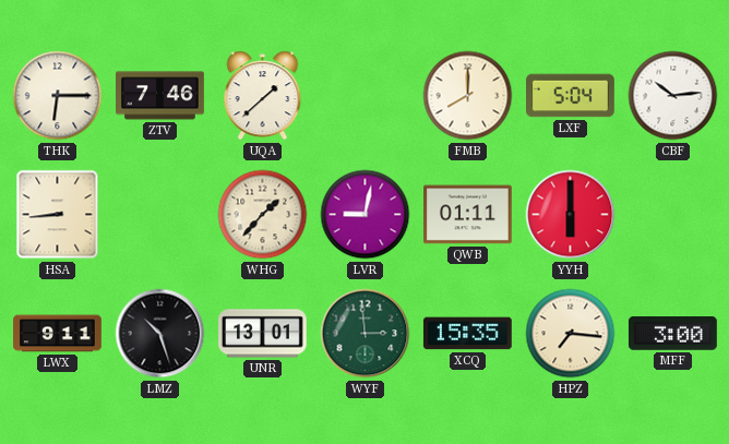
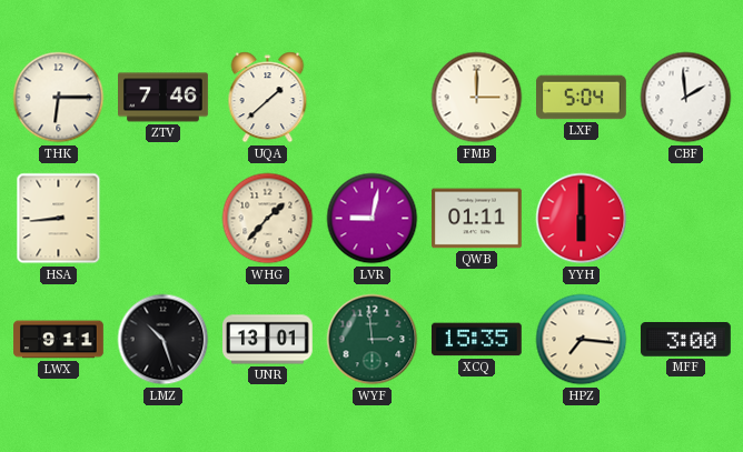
FMB: 8:00 -> 3:00 (477, 98)
CBF: 10:14 -> 1:59 (686, 98)
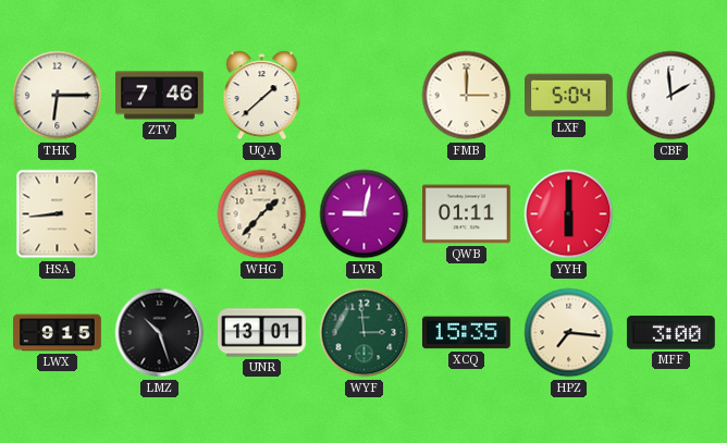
LWX: 9:11 -> 9:15 (58, 333)
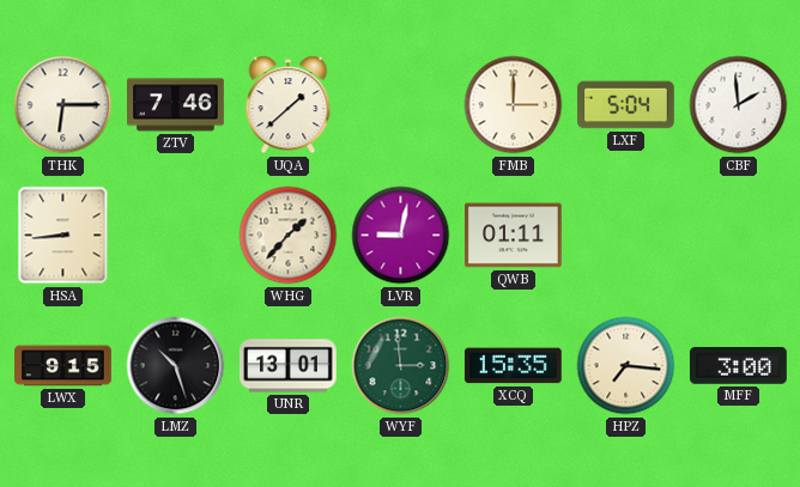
YYH: 6:00 -> none (569, 214)
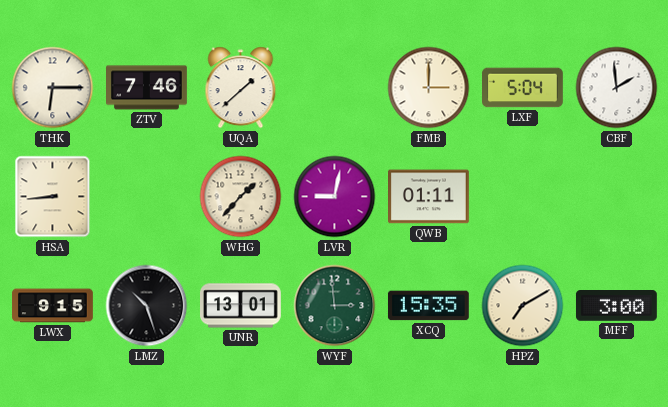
HPZ: 7:16 -> 7:10 (523, 306)
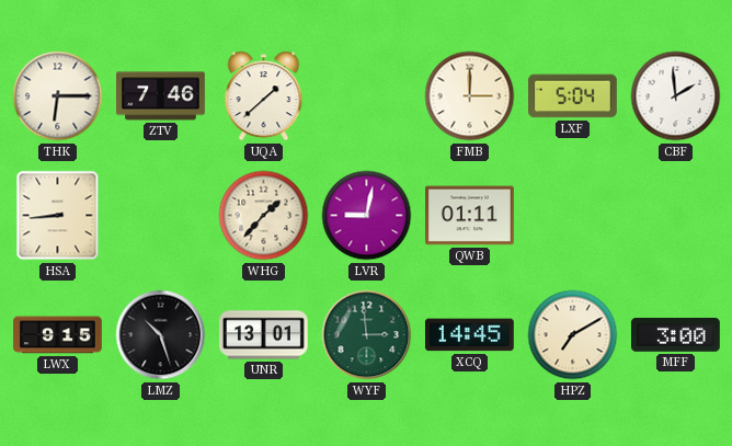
XCQ: 15:35 -> 14:45 (469, 335)
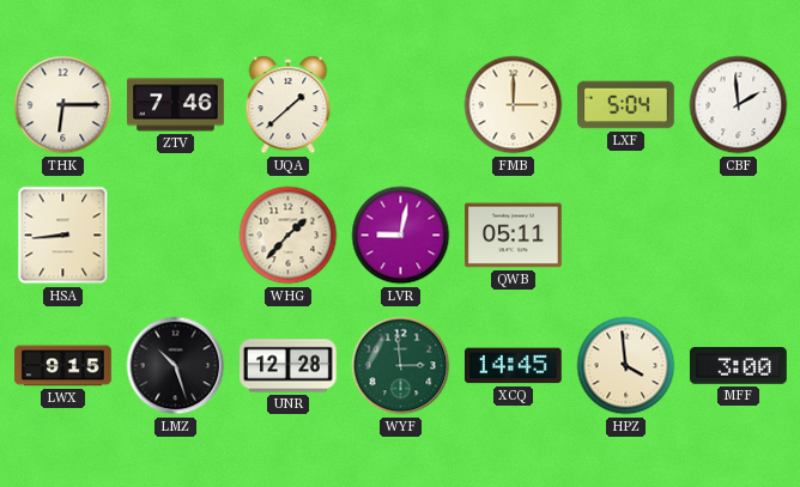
QWB: 01:11 -> 05:11 (514, 236)
UNR: 13:01 -> 12:28 (289, 366)
HPZ: 7:10 -> 3:59 (626, 366)
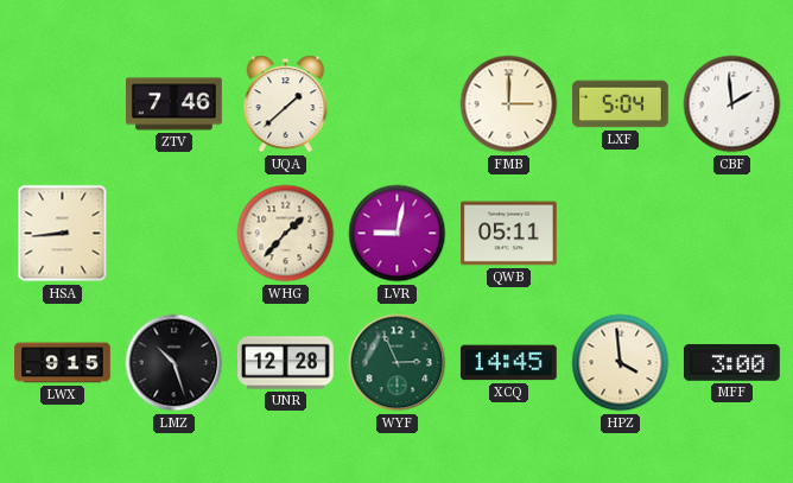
THK: 6:15 -> none (63, 105)
WYF: 2:59 -> 2:56 (398, 363)
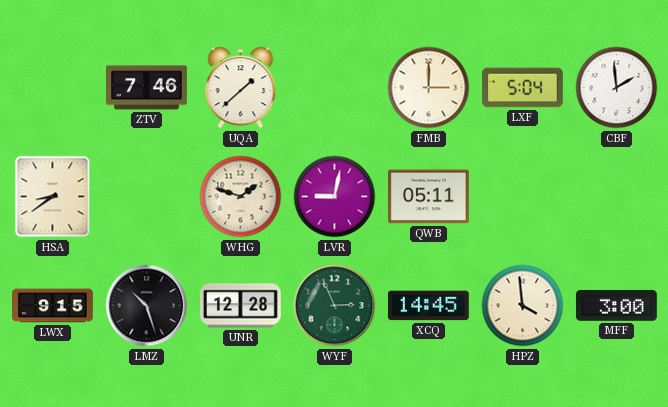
HSA: 8:44 -> 8:39 (53, 197)
WHG: 1:37 -> 1:48 (241, 197)
